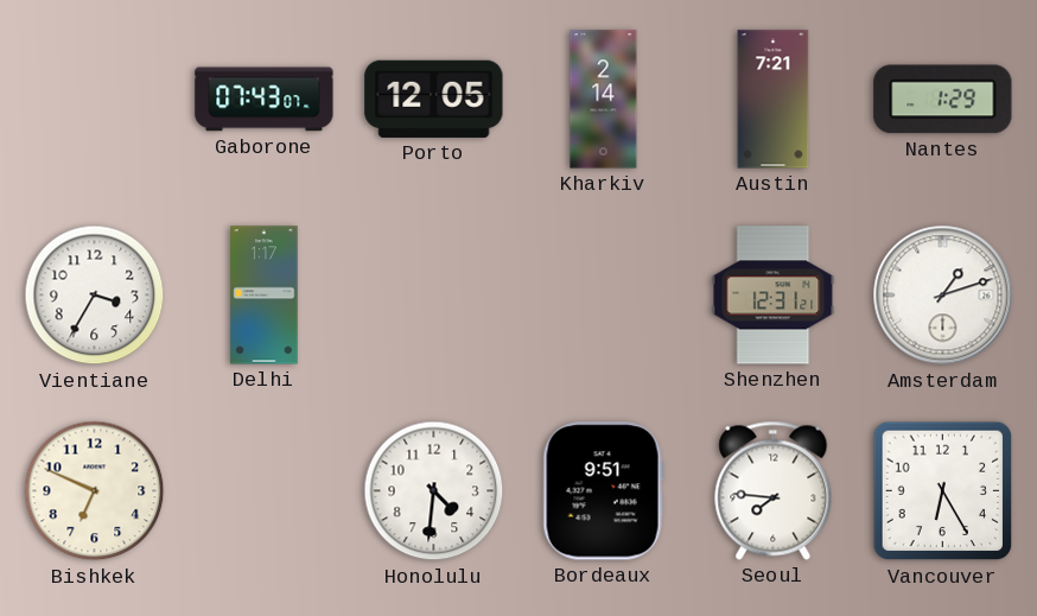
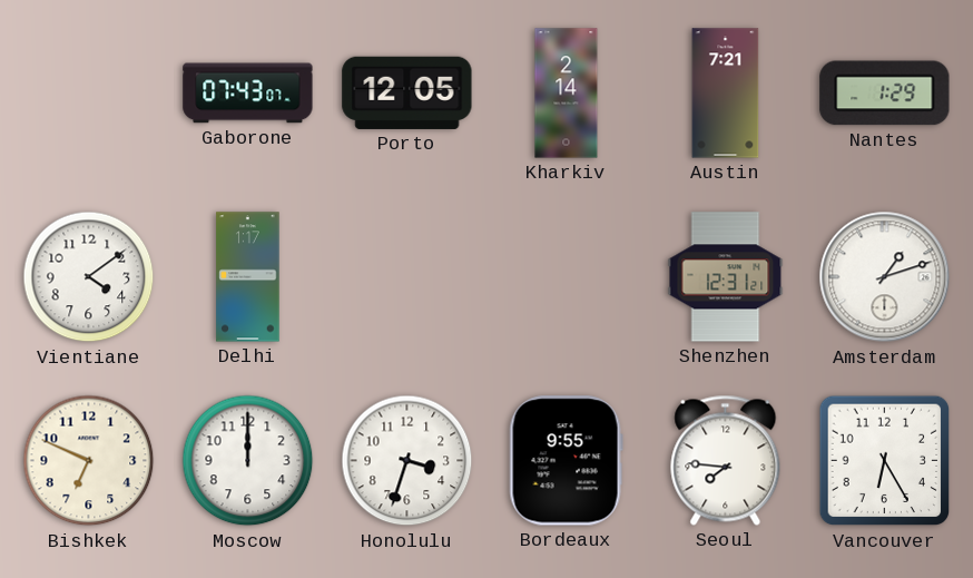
Vientiane: 3:35 -> 4:09 (89, 277)
Moscow: none -> 12:00 (248, 461)
Honolulu: 4:31 -> 3:33 (407, 461)
Bordeaux: 9:51 -> 9:55 (566, 461)
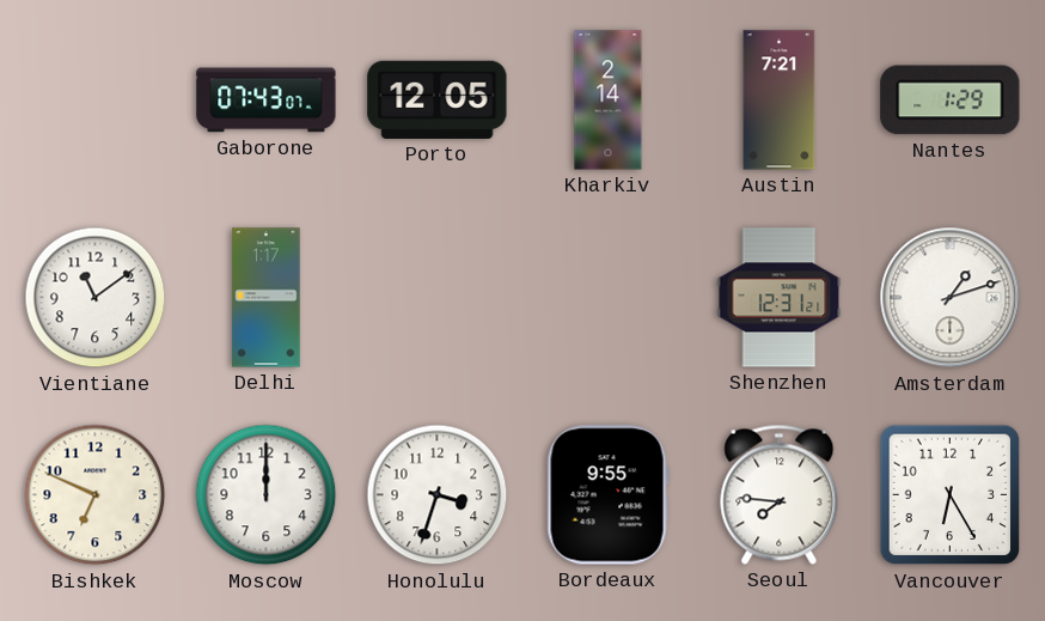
Vientiane: 4:09 -> 11:09 (96, 298)
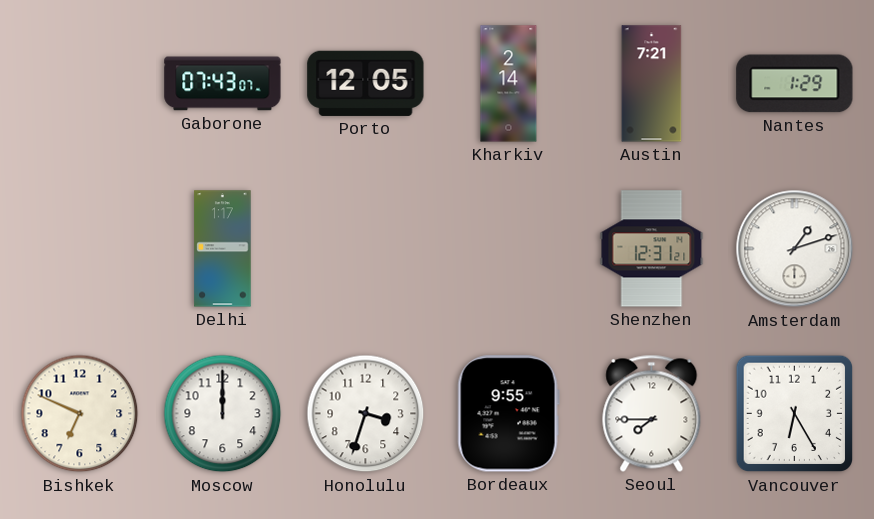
Vientiane: 11:09 -> none (96, 298)
Seoul: 7:46 -> 7:45 (652, 413)
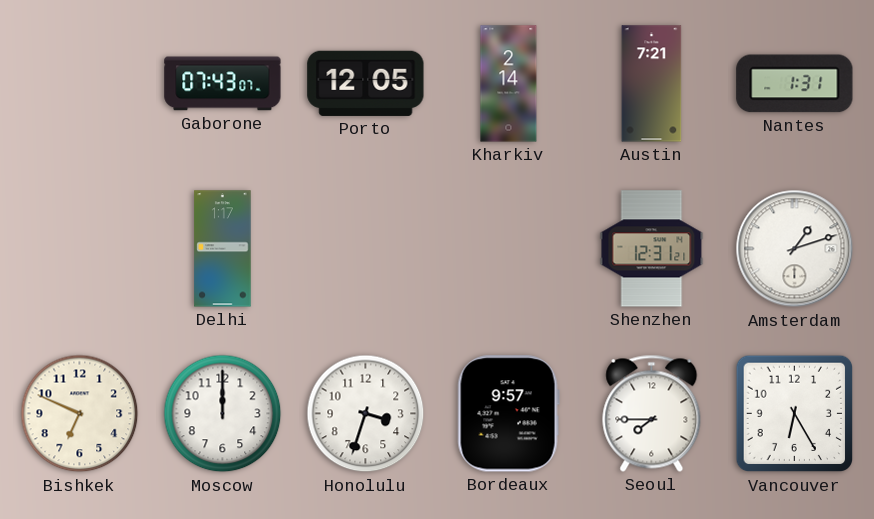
Nantes: 1:29 -> 1:31 (795, 84)
Bordeaux: 9:55 -> 9:57 (508, 414)
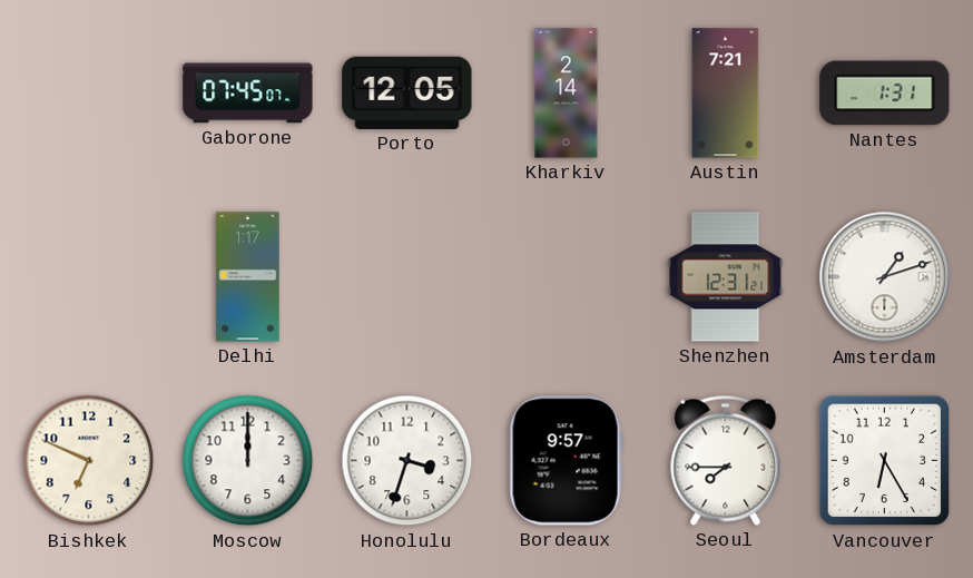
Gaborone: 07:43 -> 07:45 (248, 94)
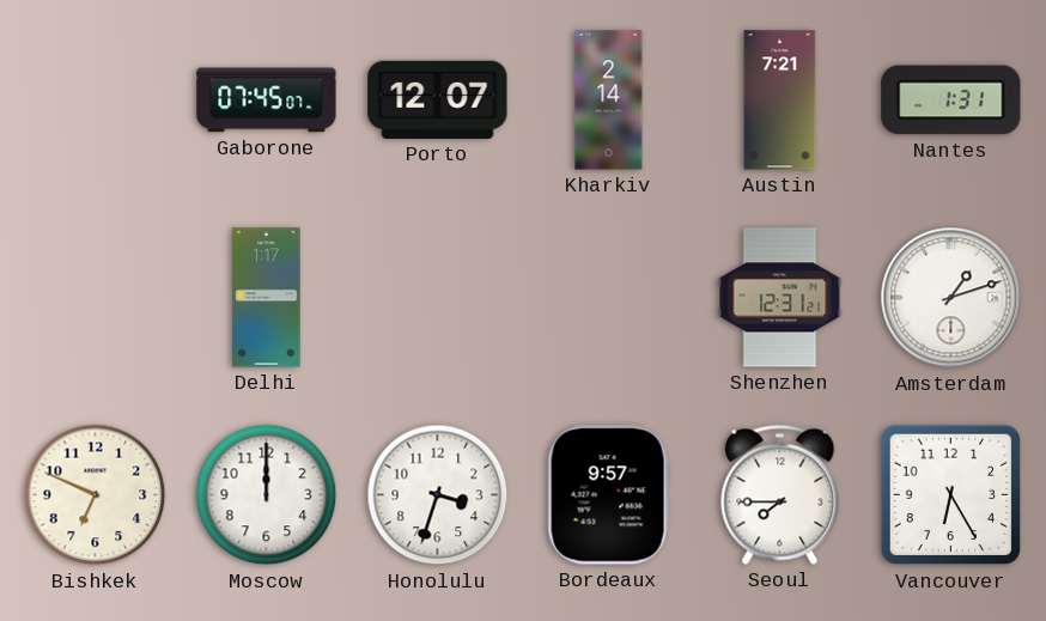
Porto: 12:05 -> 12:07 (438, 99)
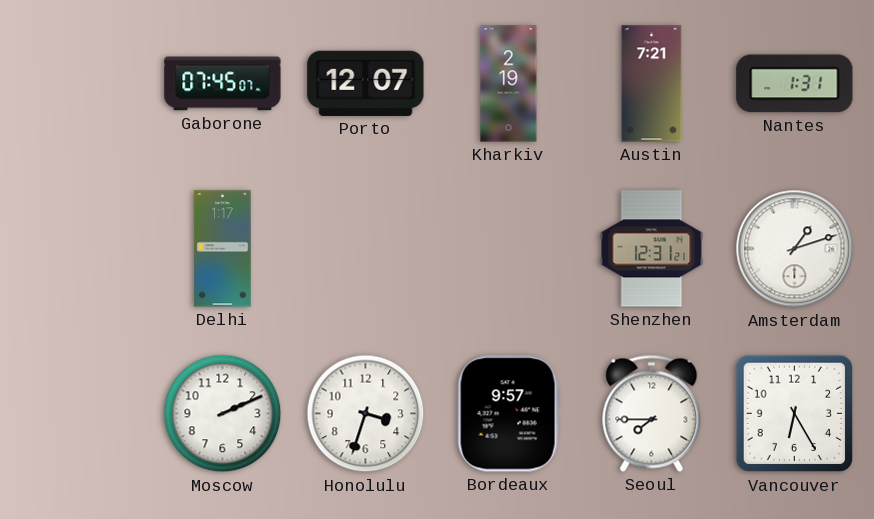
Kharkiv: 2:14 -> 2:19 (509, 84)
Bishkek: 6:49 -> none (96, 495)
Moscow: 12:00 -> 2:11 (223, 414)
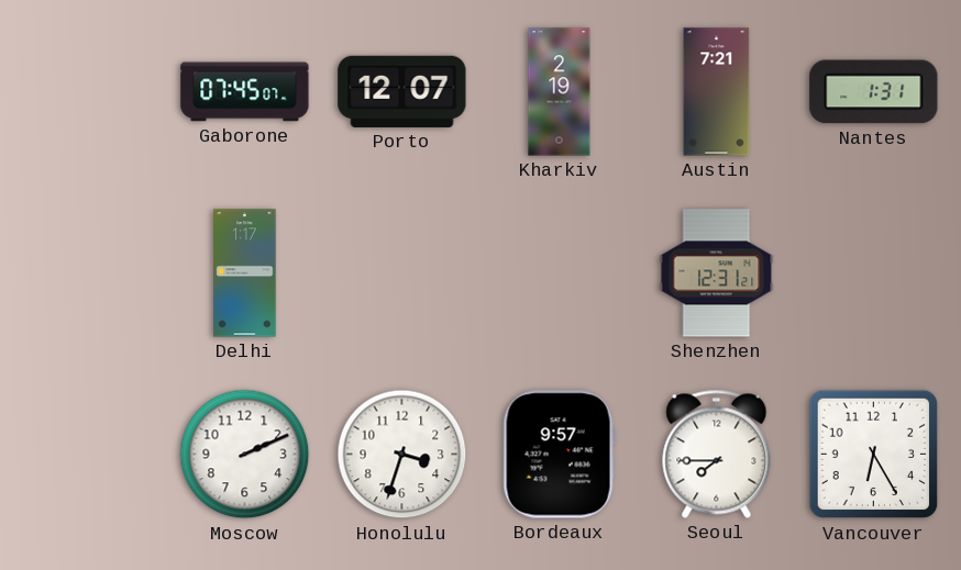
Amsterdam: 1:12 -> none (795, 249)
